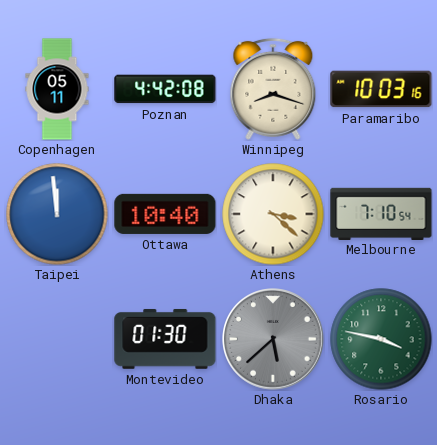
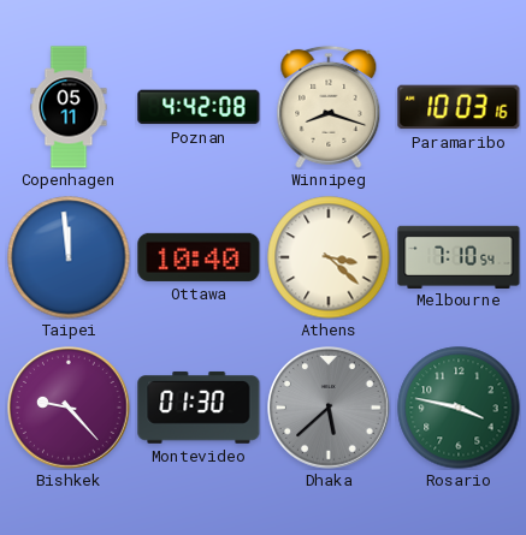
Bishkek: none -> 9:23 (70, 409)
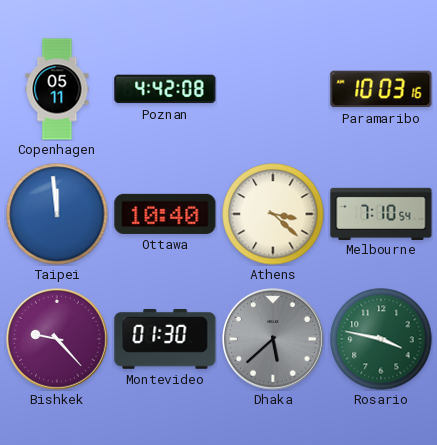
Winnipeg: 8:18 -> none (329, 107)
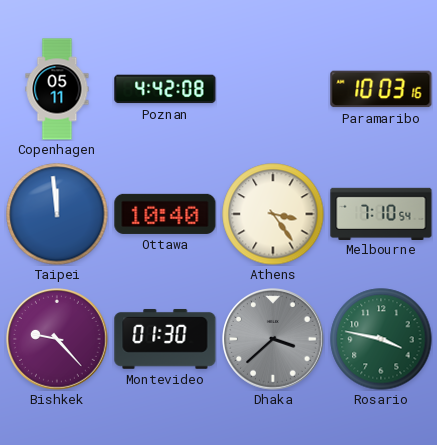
Athens: 3:22 -> 3:24 (273, 214)
Dhaka: 5:38 -> 3:38 (274, 340)
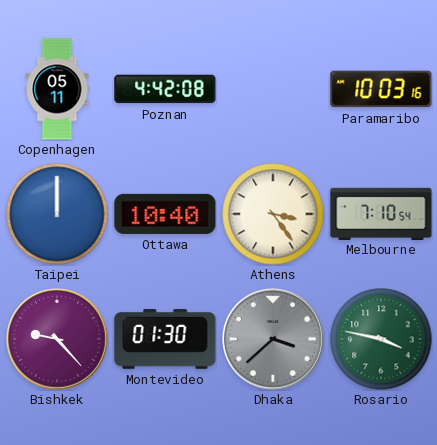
Taipei: 11:59 -> 12:00 (57, 214)
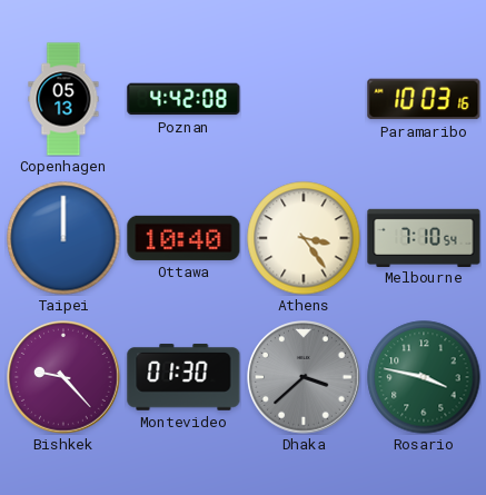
Copenhagen: 05:11 -> 05:13 (63, 99)
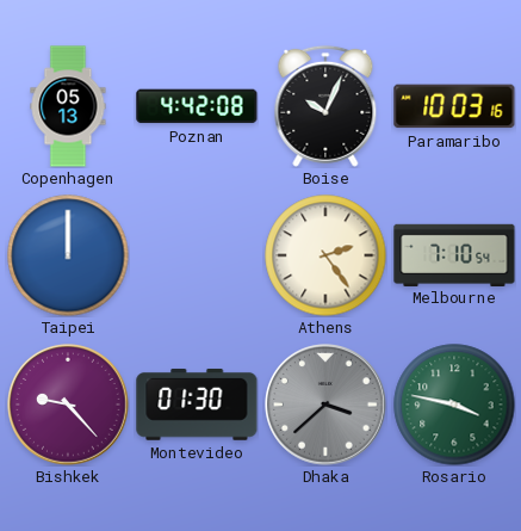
Boise: none -> 10:04 (325, 106)
Ottawa: 10:40 -> none (184, 238)
Athens: 3:24 -> 2:24 (325, 255)
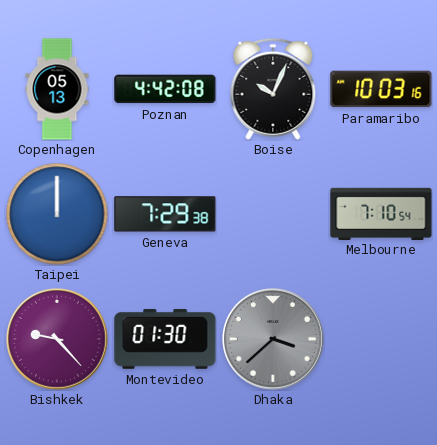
Geneva: none -> 7:29 (165, 214)
Athens: 2:24 -> none (325, 255)
Rosario: 3:47 -> none (454, 405)
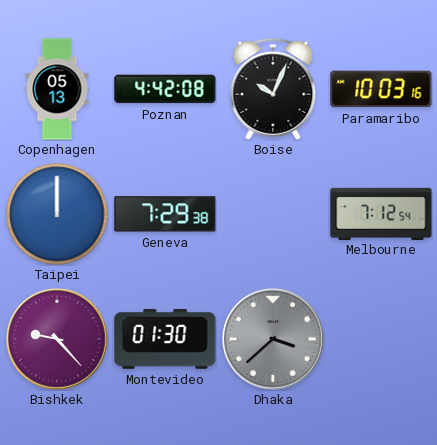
Melbourne: 7:10 -> 7:12 (381, 213)
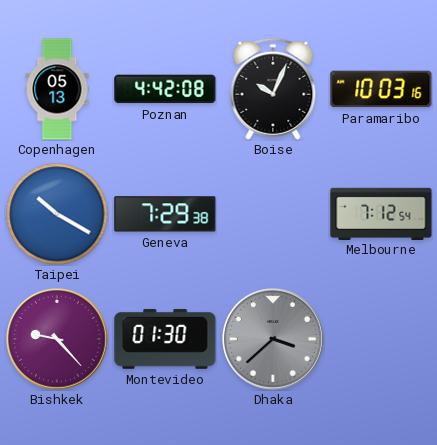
Taipei: 12:00 -> 10:20 (57, 214)
